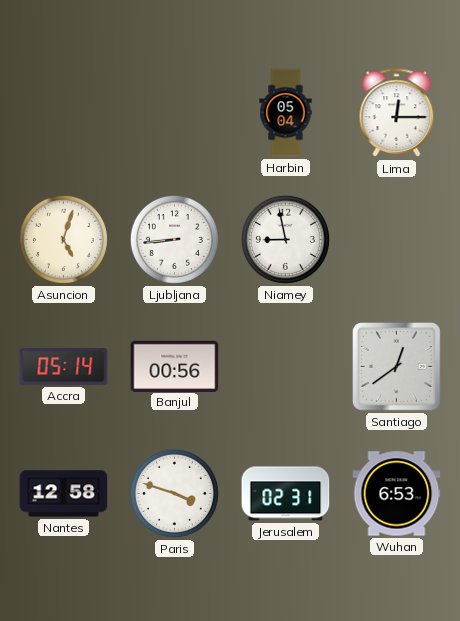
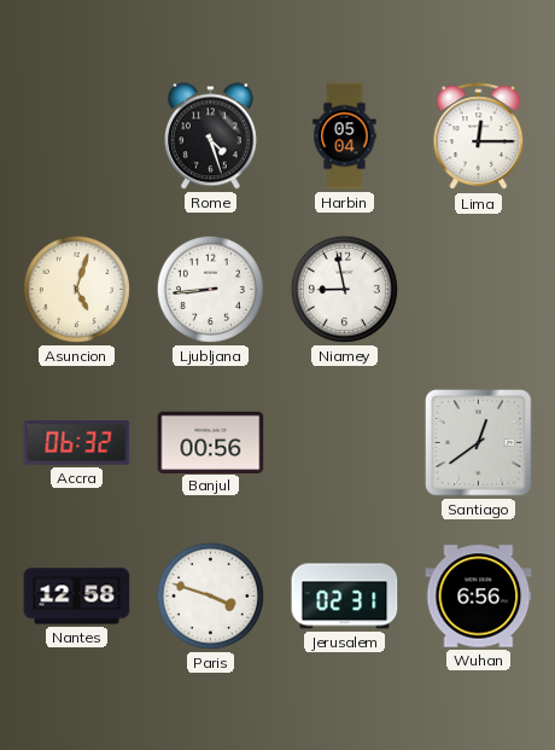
Rome: none -> 4:27 (211, 136)
Accra: 05:14 -> 06:32 (77, 443)
Wuhan: 6:53 -> 6:56 (479, 597)
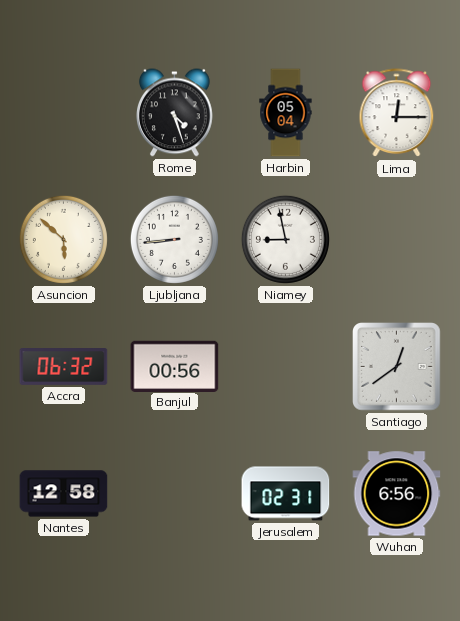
Asuncion: 5:03 -> 5:52 (63, 239)
Paris: 3:48 -> none (210, 595)
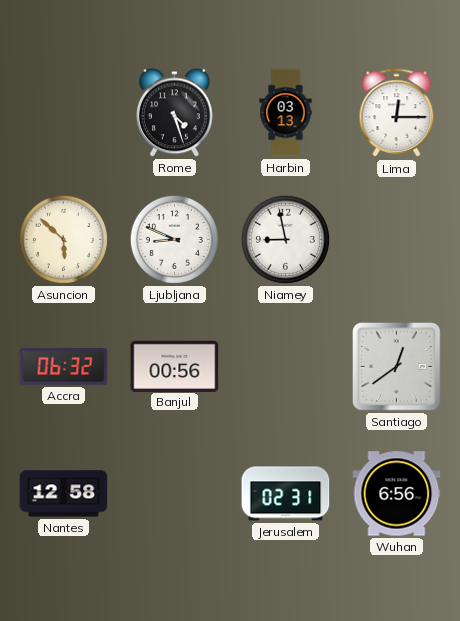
Harbin: 05:04 -> 03:13 (286, 113)
Ljubljana: 8:44 -> 8:49 (174, 239)
